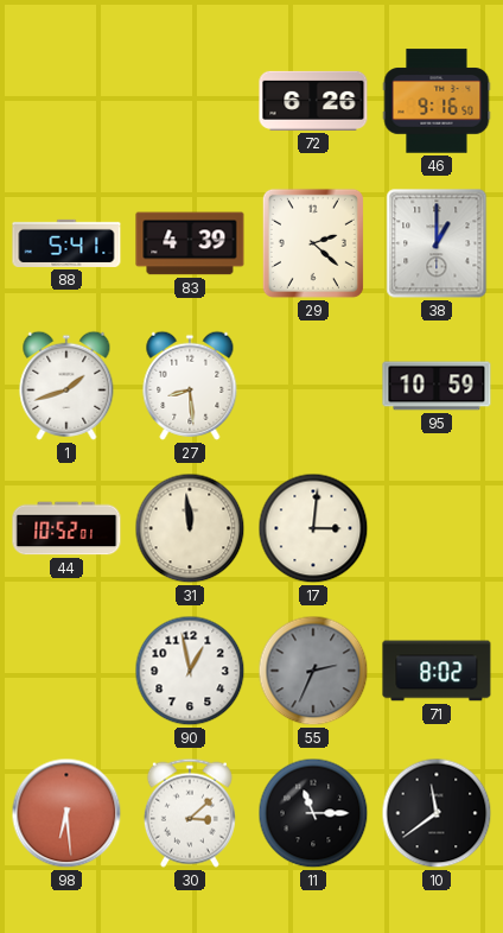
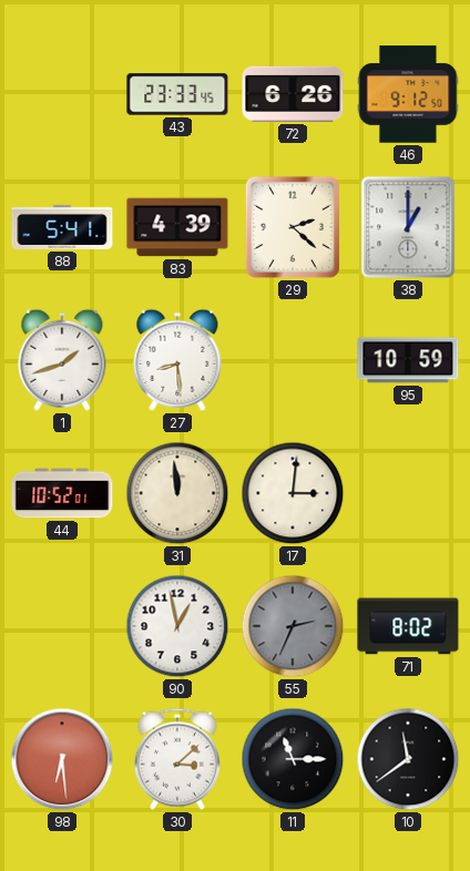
43: none -> 23:33 (177, 94)
46: 9:16 -> 9:12 (408, 94)
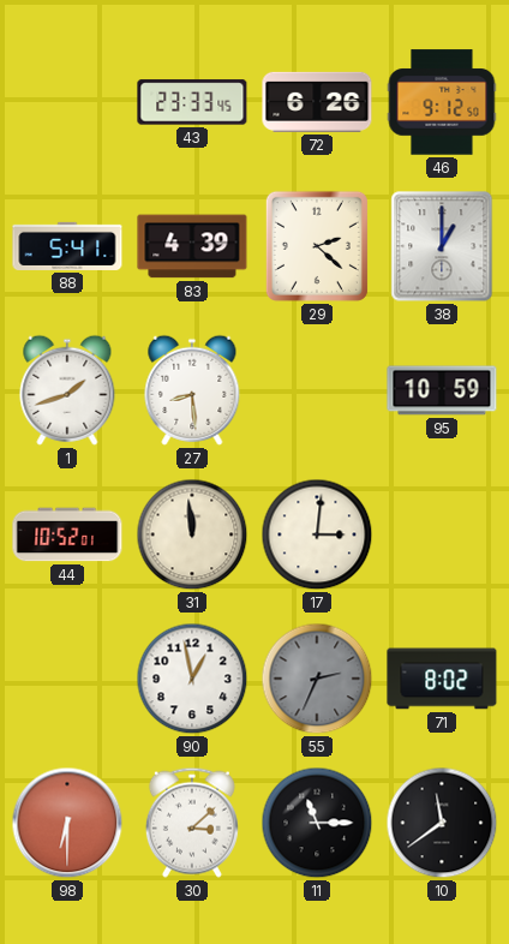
98: 6:29 -> 6:30 (67, 823)
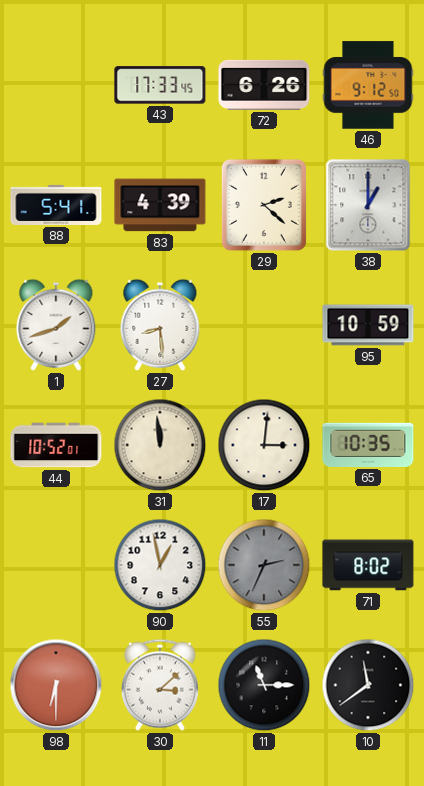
43: 23:33 -> 17:33 (160, 85)
65: none -> 10:35 (368, 445)
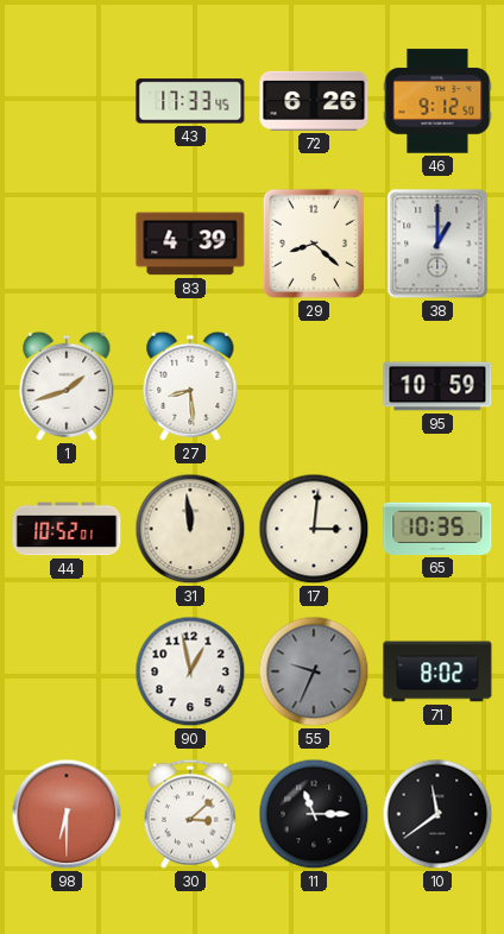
88: 5:41 -> none (56, 205)
29: 2:22 -> 8:22 (314, 244)
55: 2:34 -> 9:34 (314, 671)
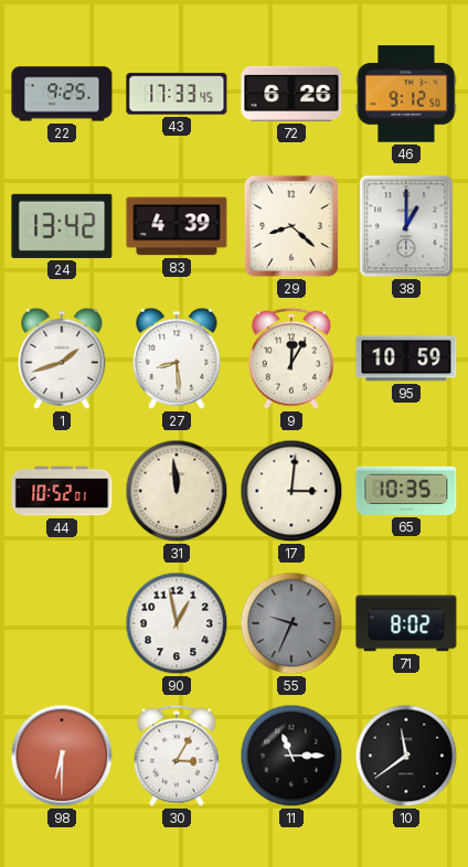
22: none -> 9:25 (62, 94)
24: none -> 13:42 (62, 226)
9: none -> 12:05 (291, 358)
30: 3:08 -> 3:05 (177, 756)
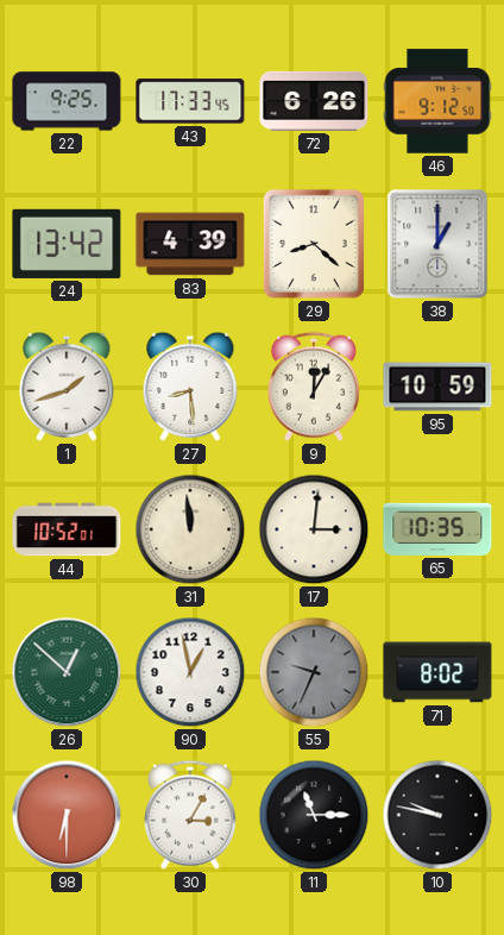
26: none -> 12:52 (67, 672)
10: 11:39 -> 9:47 (437, 815)
